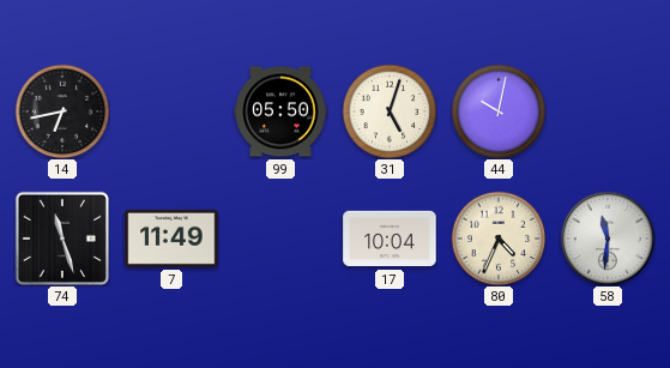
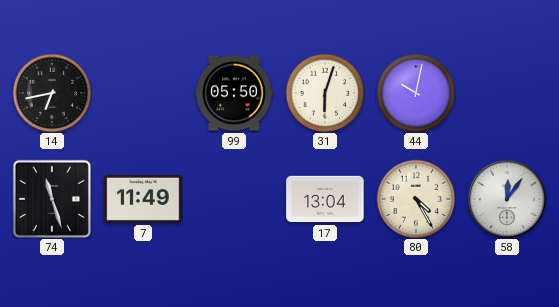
31: 5:03 -> 6:03 (325, 93)
17: 10:04 -> 13:04 (325, 199)
80: 4:34 -> 4:25 (416, 199)
58: 11:31 -> 12:06 (506, 198)
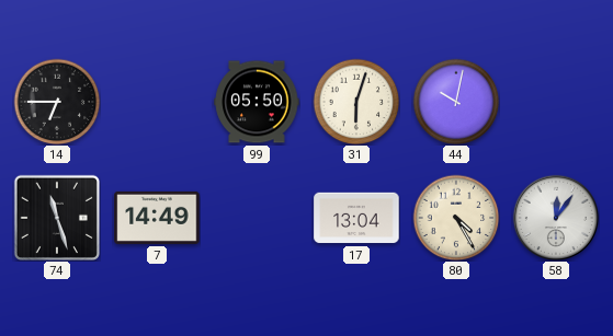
14: 6:43 -> 6:45 (57, 102)
7: 11:49 -> 14:49 (157, 218)
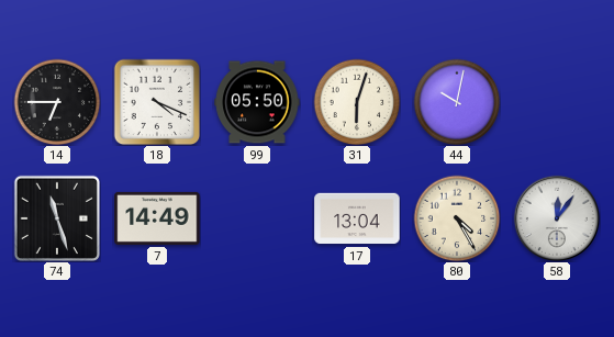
18: none -> 4:19 (157, 102)
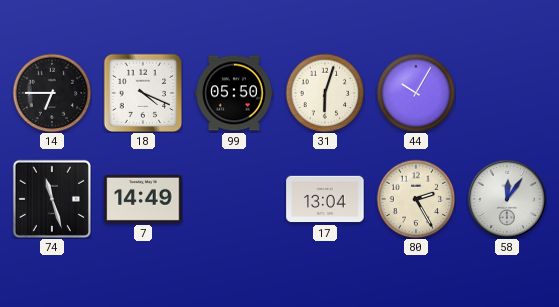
44: 10:02 -> 10:05 (416, 93)
80: 4:25 -> 2:25 (416, 199)
